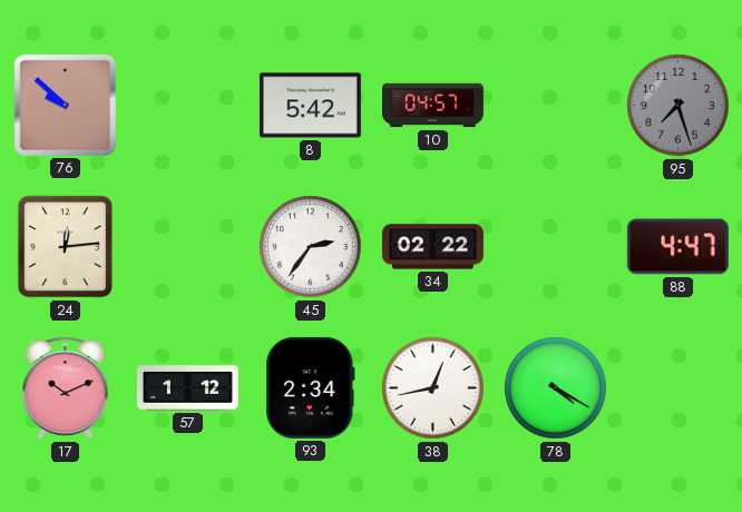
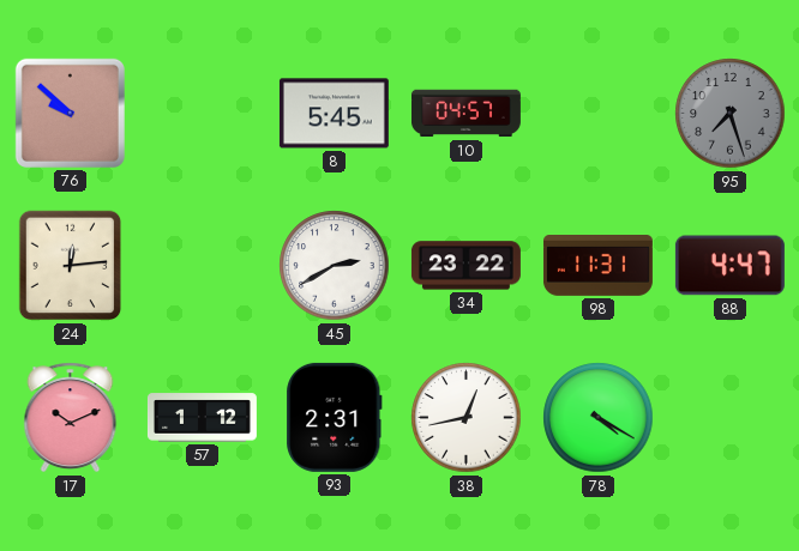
8: 5:42 -> 5:45 (334, 114)
45: 2:36 -> 2:40 (335, 266)
34: 02:22 -> 23:22 (465, 266)
98: none -> 11:31 (597, 266)
93: 2:34 -> 2:31 (335, 417)
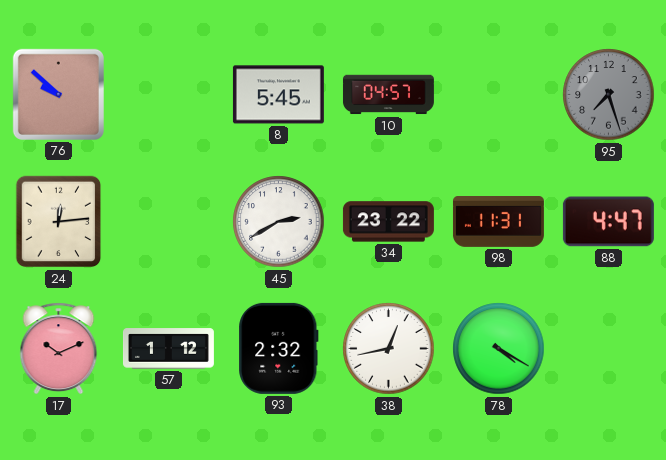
93: 2:31 -> 2:32 (279, 348)
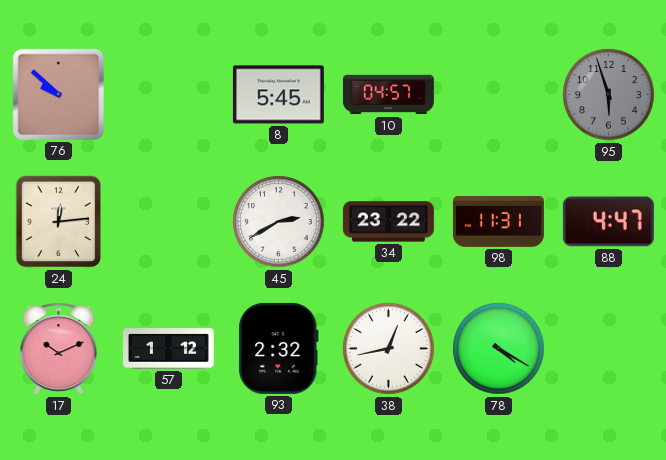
95: 7:27 -> 5:57 (609, 95)
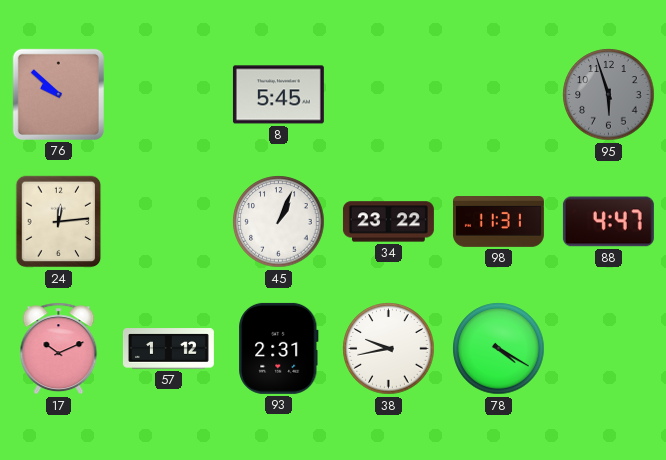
10: 04:57 -> none (388, 95)
45: 2:40 -> 1:04 (279, 222)
93: 2:32 -> 2:31 (279, 348)
38: 12:43 -> 9:43 (389, 349)
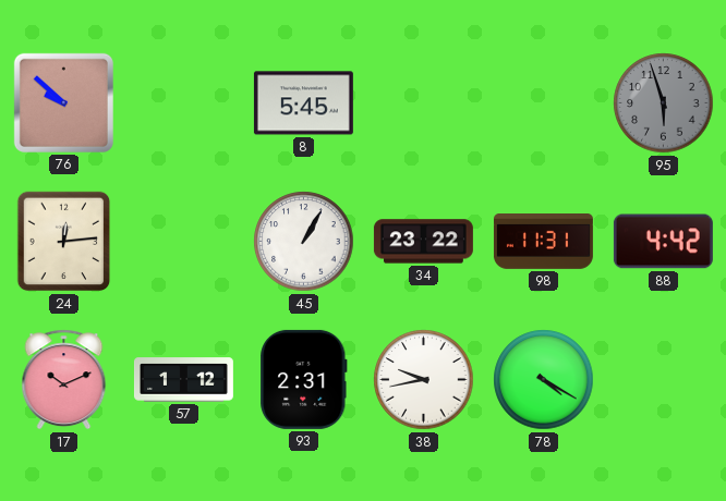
45: 1:04 -> 1:05 (304, 242)
88: 4:47 -> 4:42 (663, 242)
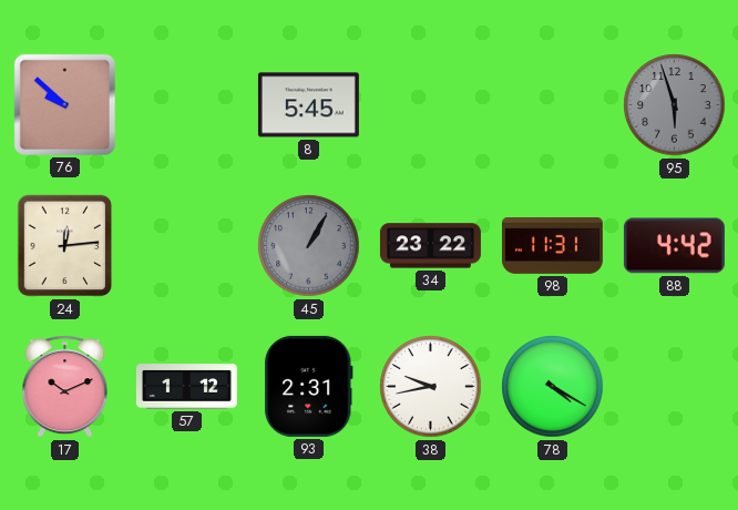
45 dial: white -> grey (309, 246)
